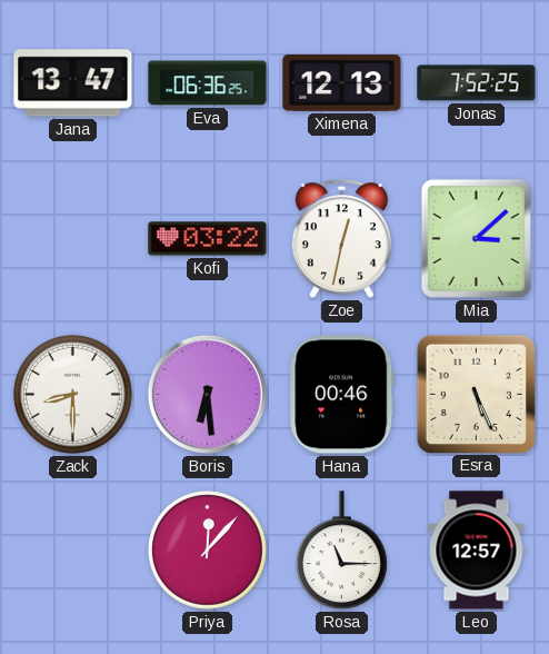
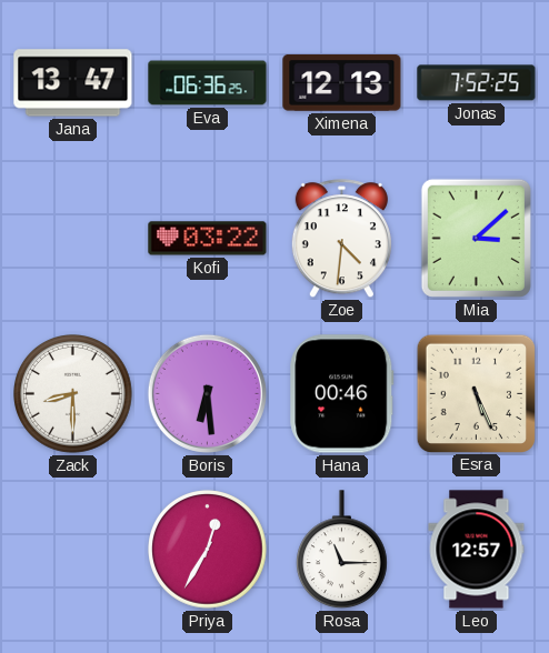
Zoe: 12:32 -> 4:31 (341, 239)
Priya: 12:07 -> 12:35 (208, 550)
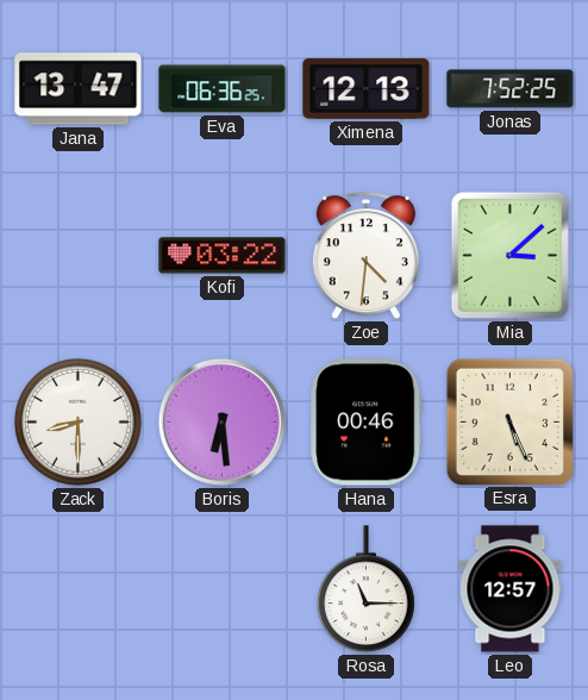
Priya: 12:35 -> none (208, 550)
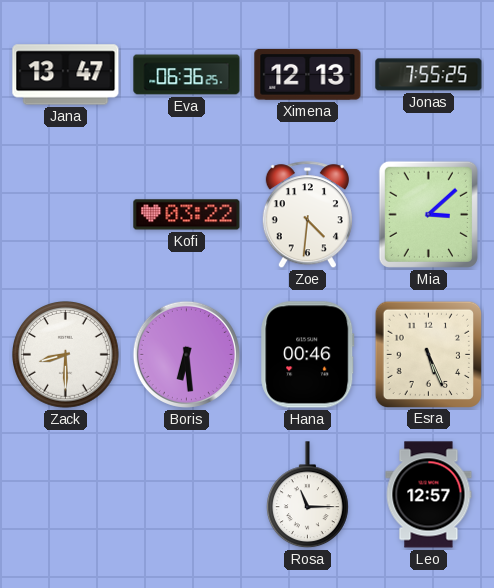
Jonas: 7:52 -> 7:55 (429, 75)
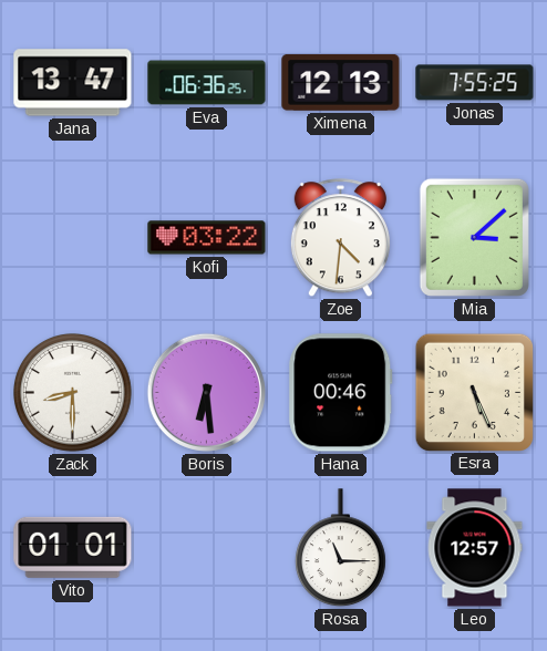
Vito: none -> 01:01 (73, 547)
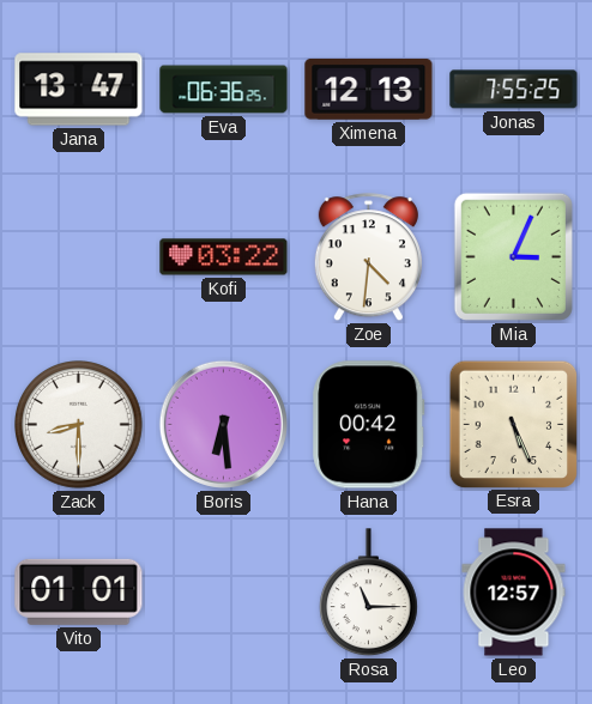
Mia: 3:08 -> 3:04 (513, 256)
Hana: 00:46 -> 00:42 (369, 425)
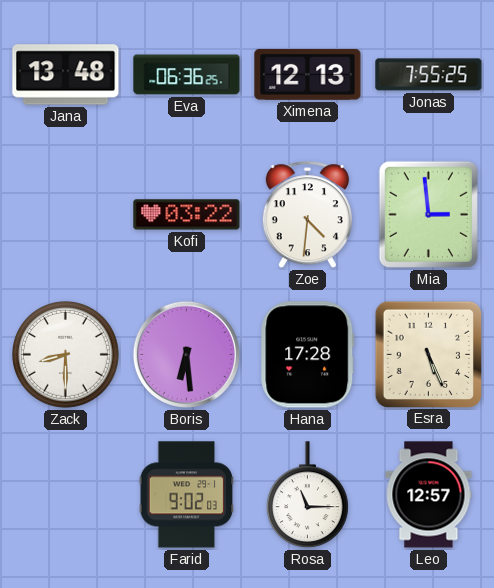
Jana: 13:47 -> 13:48 (66, 75)
Mia: 3:04 -> 2:59 (428, 214)
Hana: 00:42 -> 17:28 (308, 355)
Vito: 01:01 -> none (79, 591)
Farid: none -> 9:02 (187, 495)
